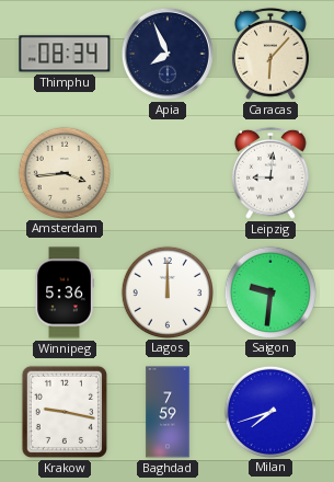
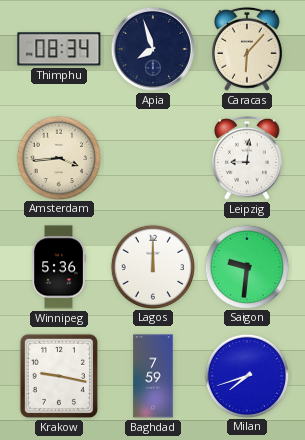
Apia: 7:56 -> 7:57 (153, 49)
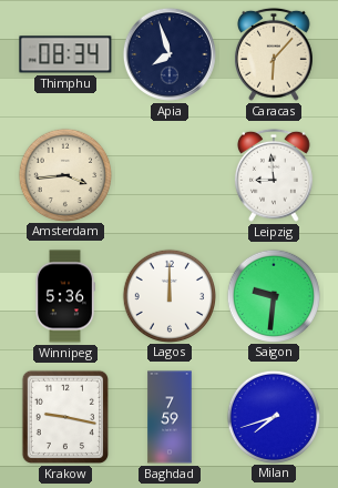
Leipzig: 9:01 -> 8:59 (274, 175)
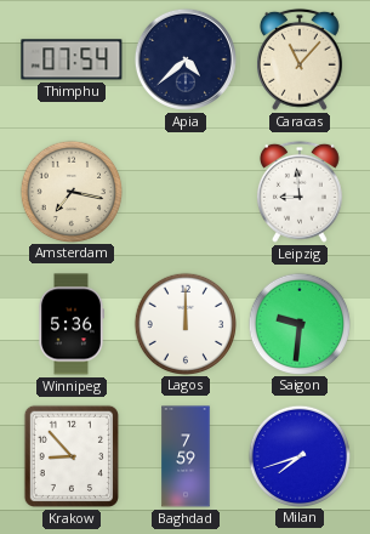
Thimphu: 08:34 -> 07:54 (72, 59)
Apia: 7:57 -> 4:38 (186, 59)
Caracas: 6:07 -> 11:07 (300, 59)
Amsterdam: 3:44 -> 7:17 (70, 191)
Krakow: 9:17 -> 8:53 (72, 456)
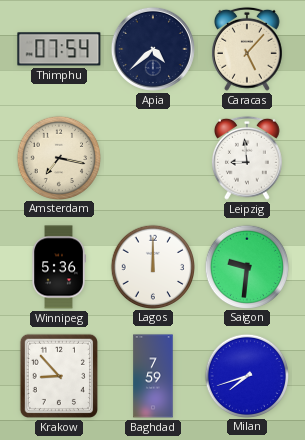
Caracas: 11:07 -> 5:07 (247, 49)
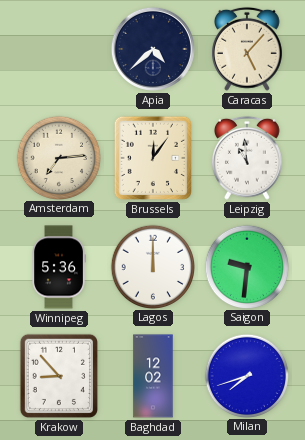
Thimphu: 07:54 -> none (59, 49)
Amsterdam: 7:17 -> 7:14 (58, 157)
Brussels: none -> 12:06 (153, 158)
Leipzig: 8:59 -> 10:59 (247, 158)
Baghdad: 7:59 -> 12:02 (153, 376)
